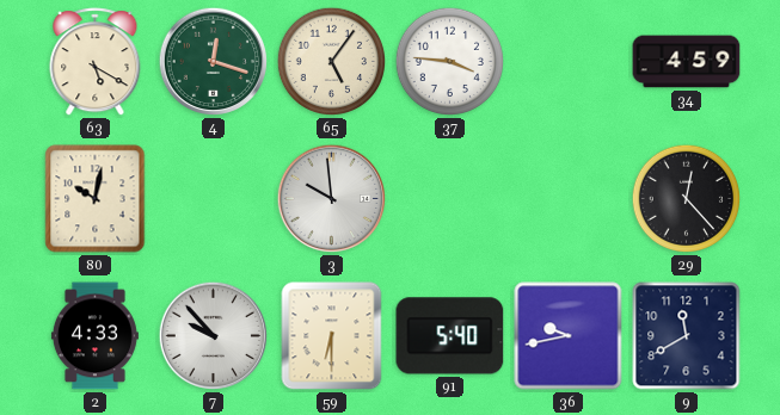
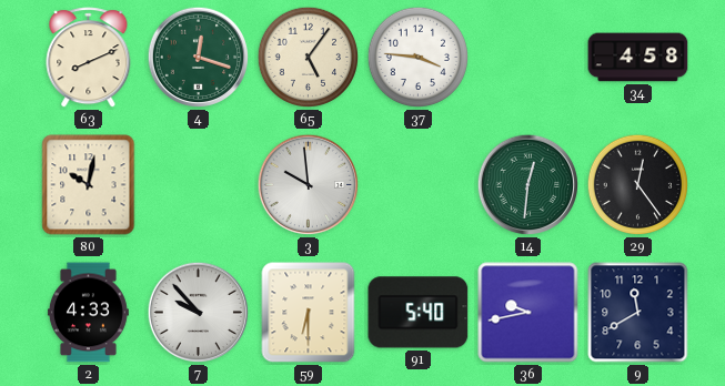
63: 5:20 -> 8:11 (89, 58)
34: 4:59 -> 4:58 (638, 58)
14: none -> 12:31 (528, 185)
29: 12:23 -> 12:24 (638, 185)
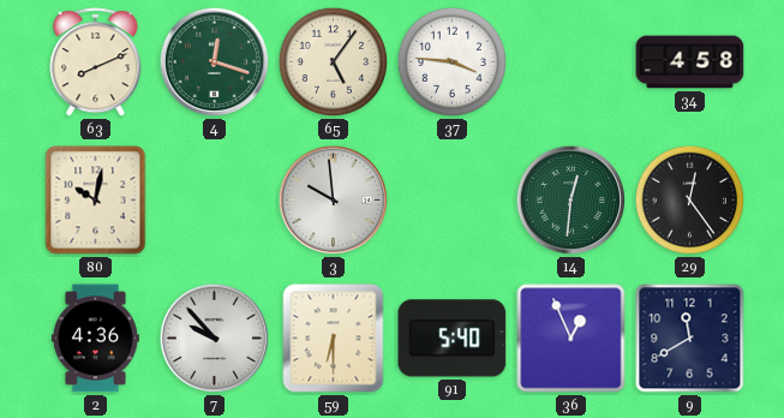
2: 4:33 -> 4:36 (95, 339)
36: 9:43 -> 12:56 (571, 339)
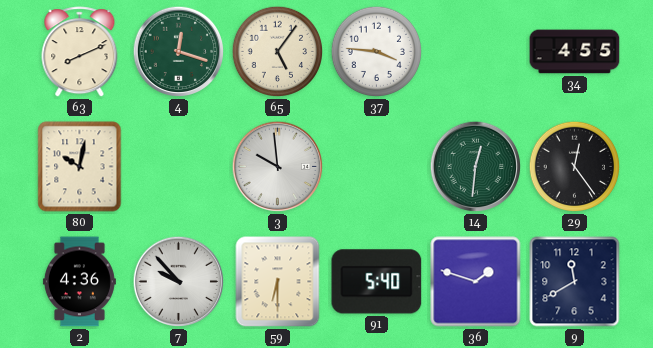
34: 4:58 -> 4:55 (575, 52)
36: 12:56 -> 1:48 (476, 282)
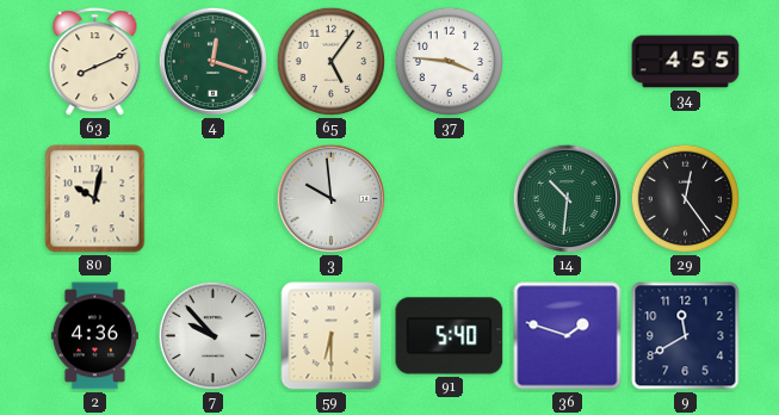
14: 12:31 -> 10:31 (568, 199)
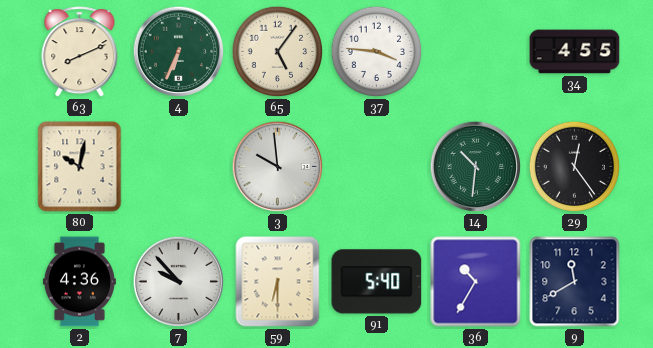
4: 12:18 -> 6:34 (179, 52)
36: 1:48 -> 10:35 (476, 282)
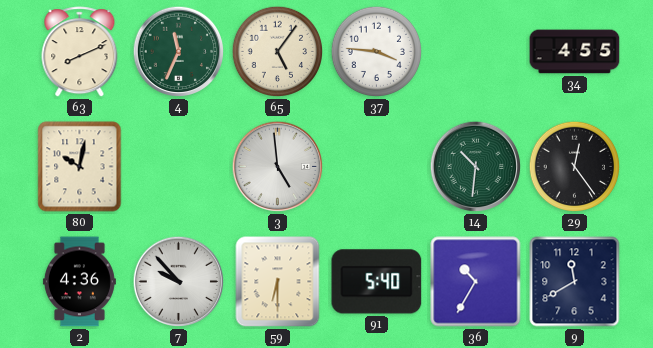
4: 6:34 -> 11:34 (179, 52)
3: 9:59 -> 4:59 (278, 167)
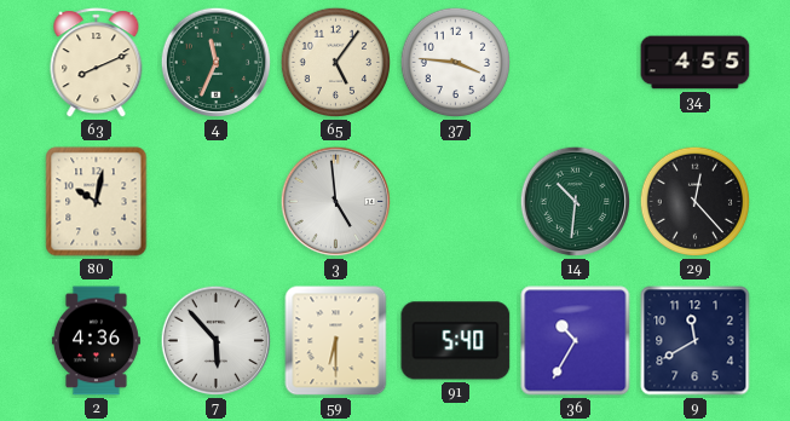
29: 12:24 -> 12:23 (696, 202)
7: 9:53 -> 5:53 (217, 341)
